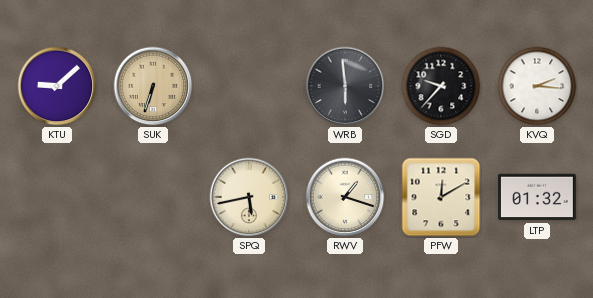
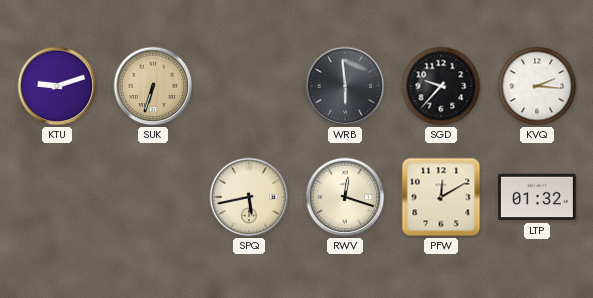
KTU: 9:08 -> 9:12 (57, 86)
RWV: 1:18 -> 12:18 (345, 197)
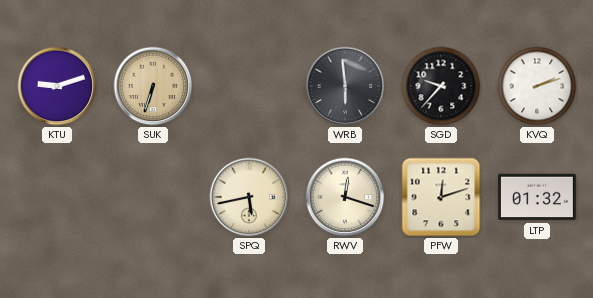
KVQ: 2:16 -> 2:12 (537, 86)
PFW: 12:10 -> 12:12 (441, 197)
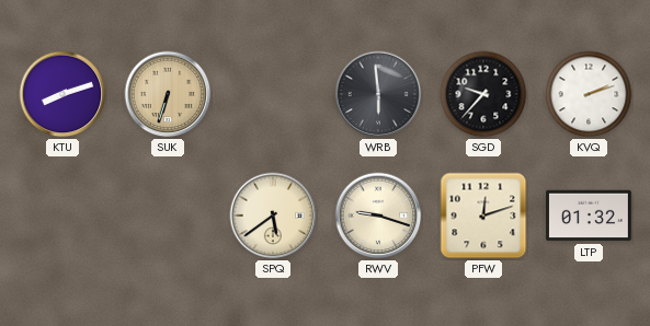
KTU: 9:12 -> 8:12 (62, 94)
SPQ: 5:43 -> 5:39 (273, 216)
RWV: 12:18 -> 9:18 (378, 216)
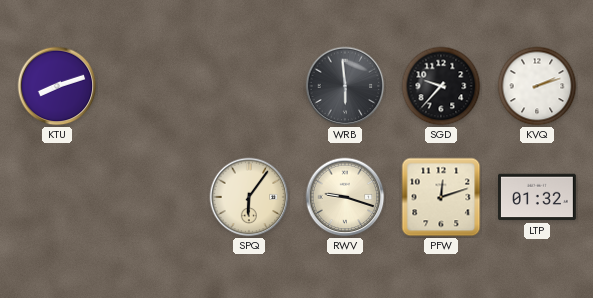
SUK: 6:33 -> none (168, 94)
SPQ: 5:39 -> 6:06 (249, 197)
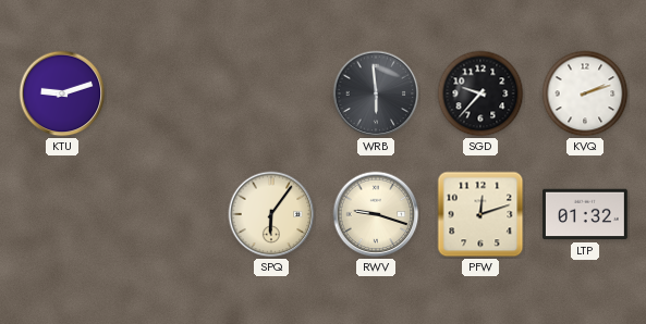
KTU: 8:12 -> 9:12 (62, 94)
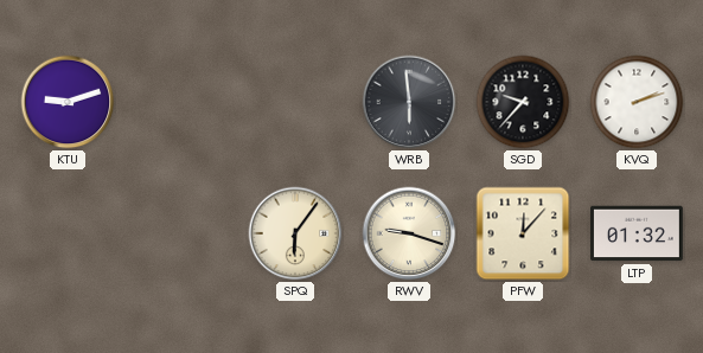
PFW: 12:12 -> 12:07 (523, 233)
